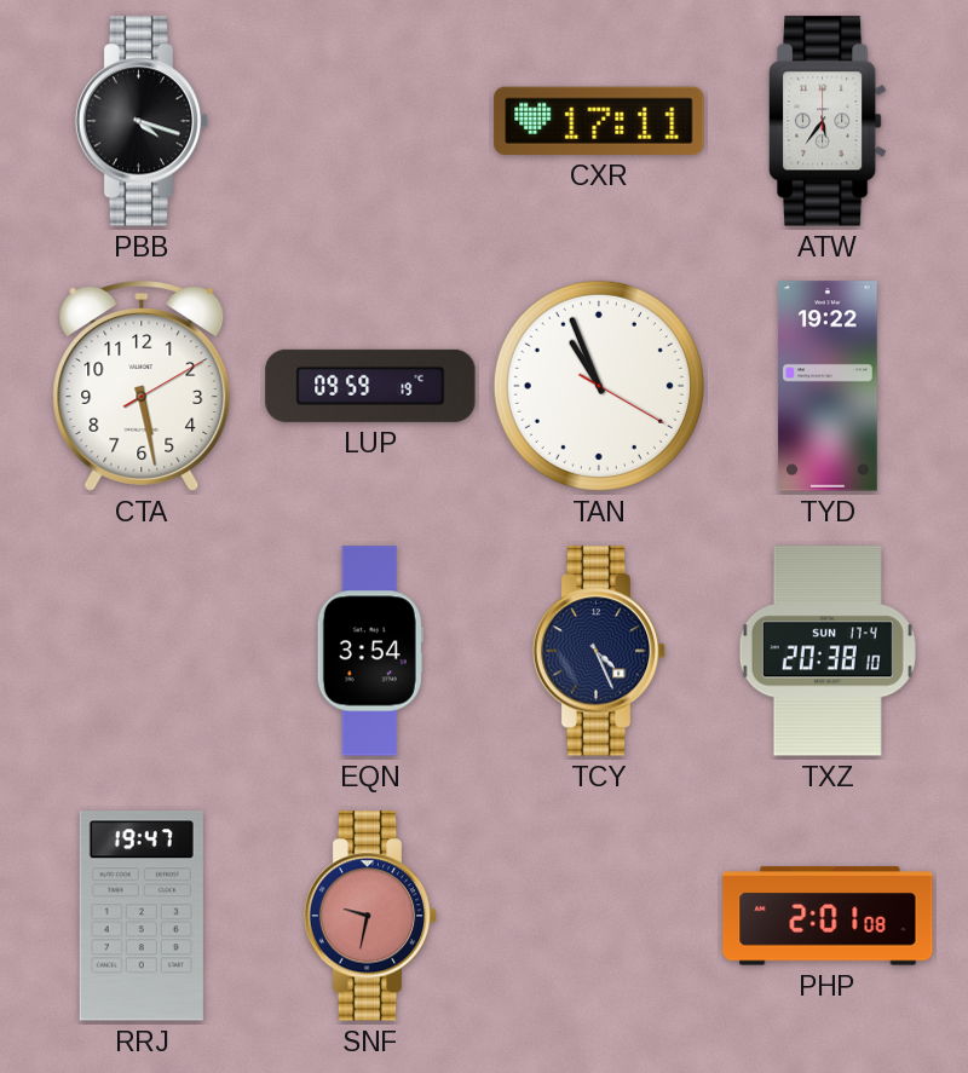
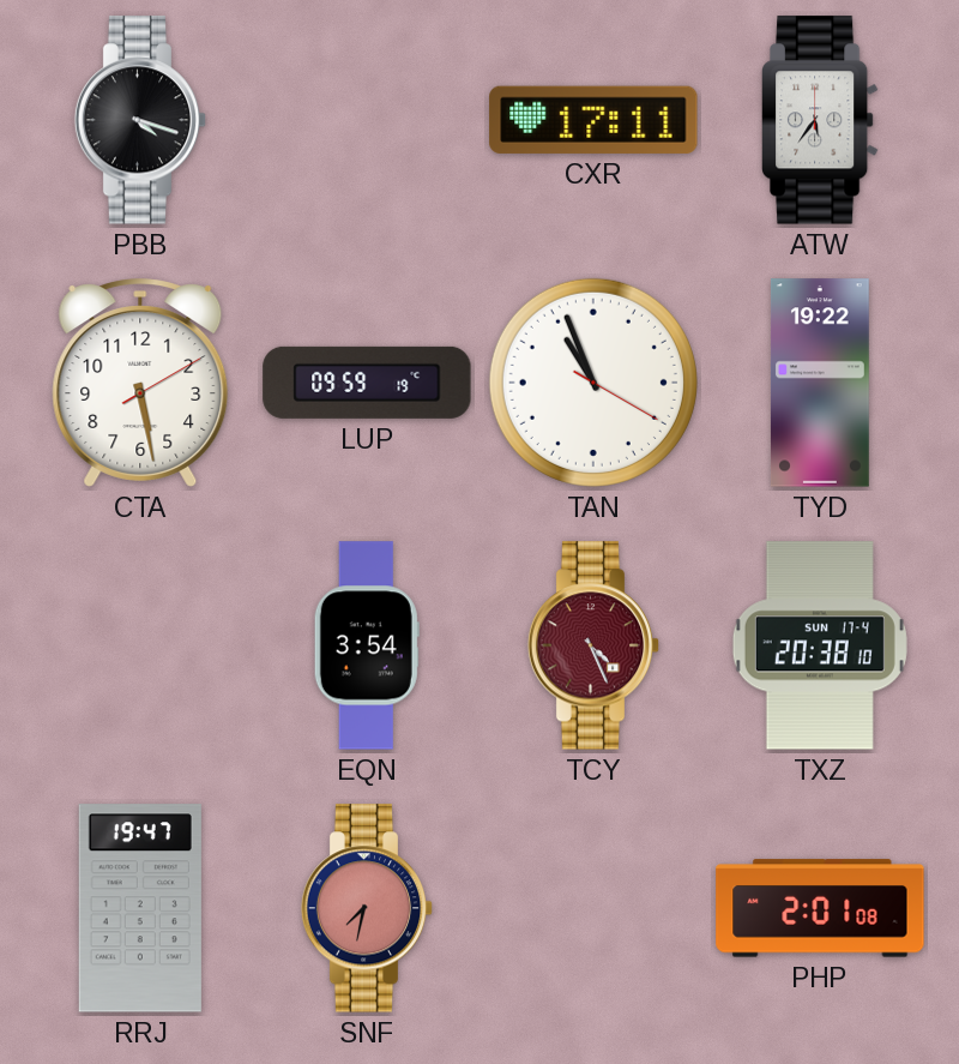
TCY dial: navy -> burgundy (593, 645)
SNF: 9:32 -> 7:32 (367, 908)
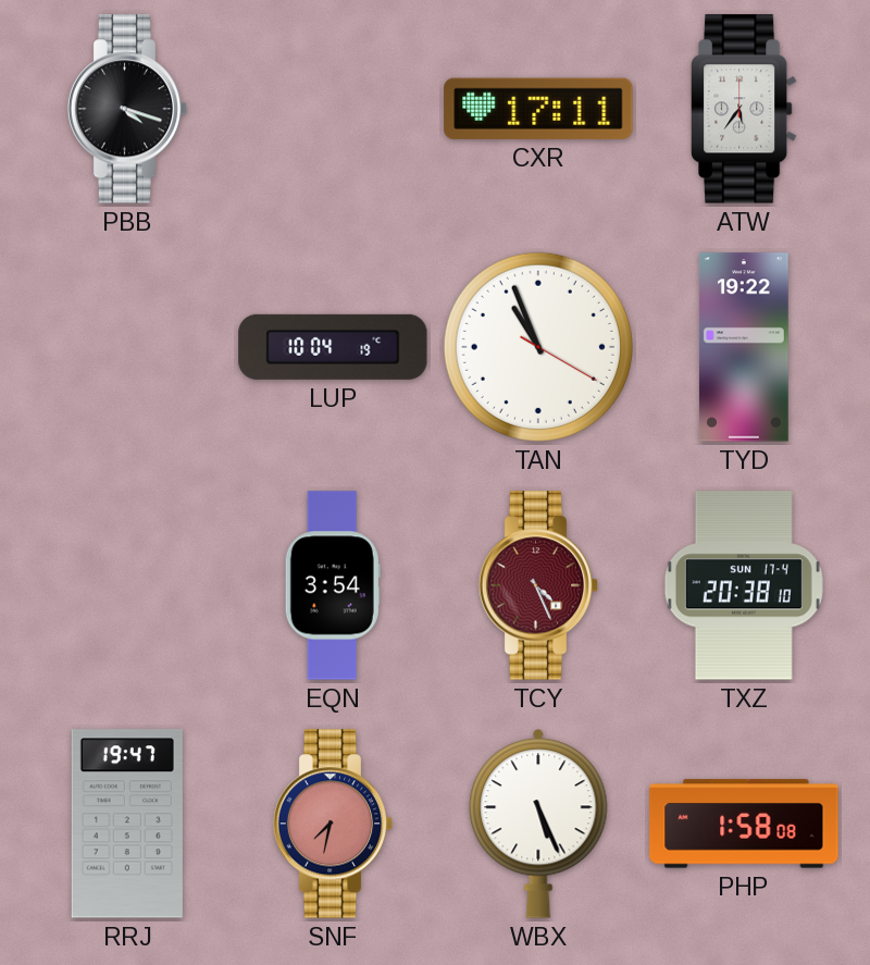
CTA: 5:28 -> none (140, 383)
LUP: 09:59 -> 10:04 (333, 347)
WBX: none -> 5:26 (538, 824)
PHP: 2:01 -> 1:58 (744, 824)
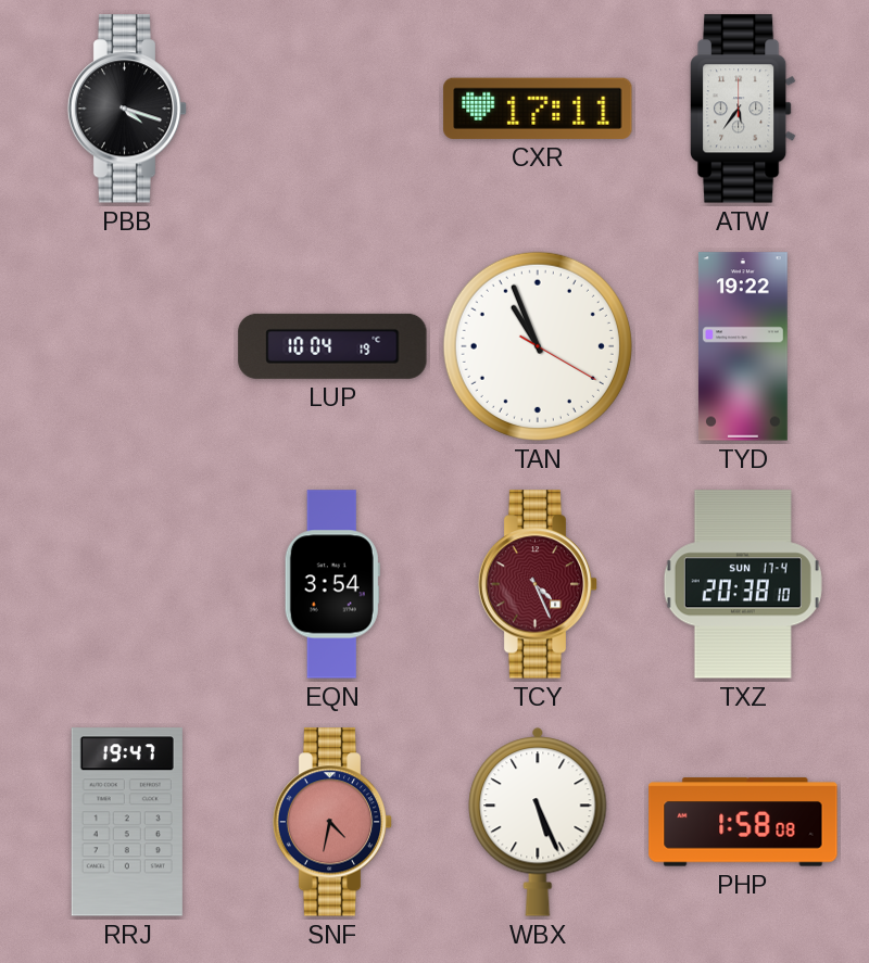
SNF: 7:32 -> 4:32 (332, 822)
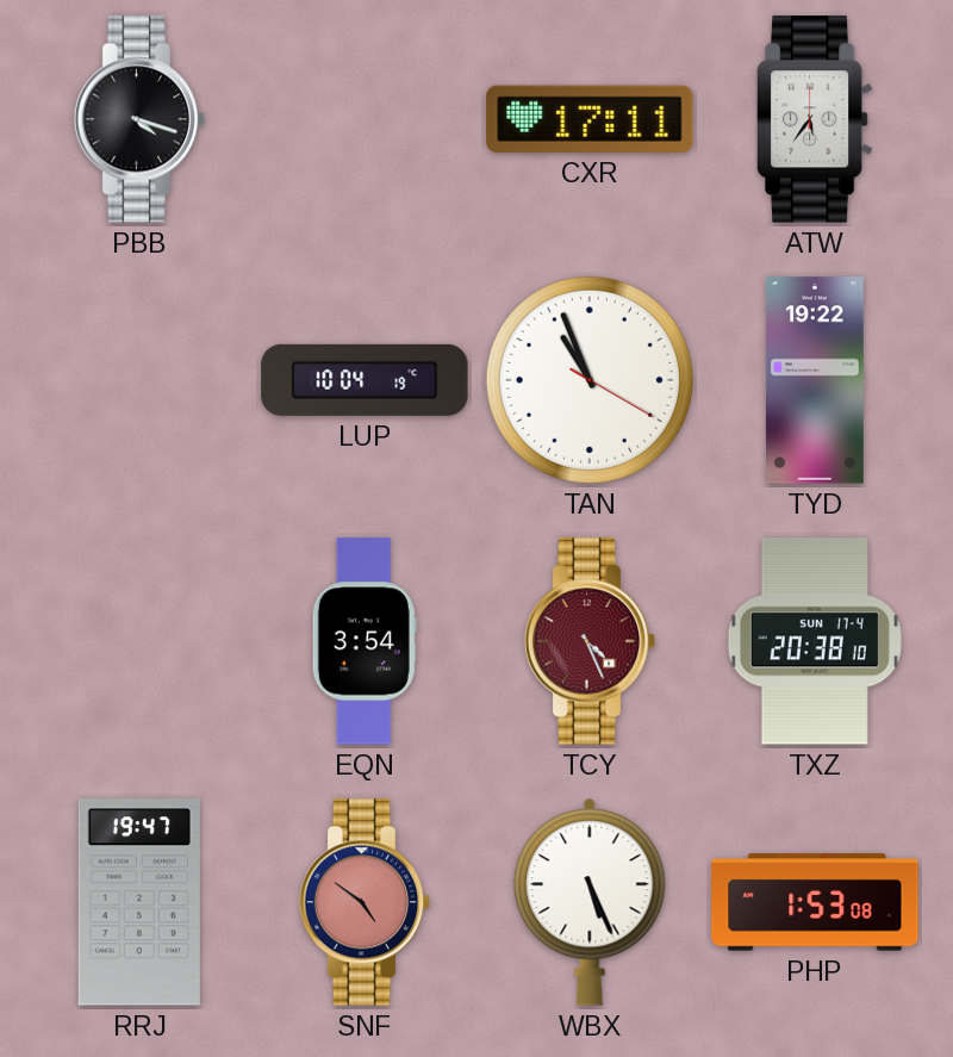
SNF: 4:32 -> 4:51 (365, 902)
PHP: 1:58 -> 1:53 (815, 902)
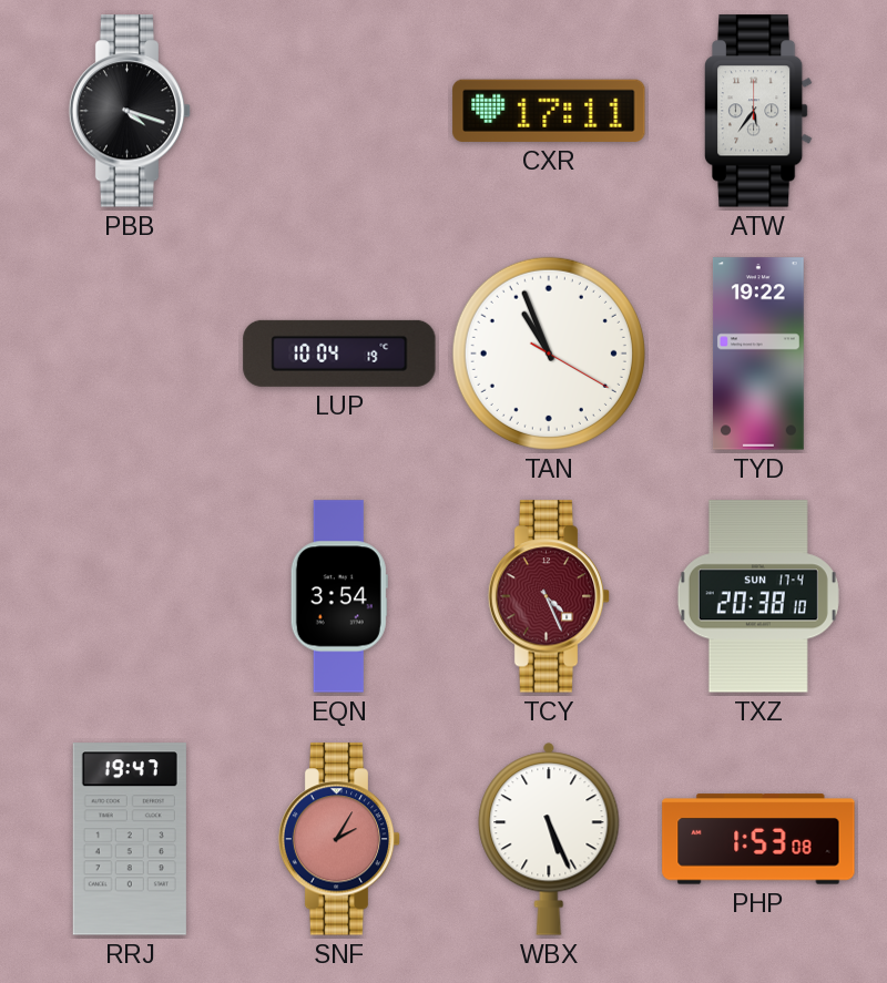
SNF: 4:51 -> 2:05 (339, 839)
